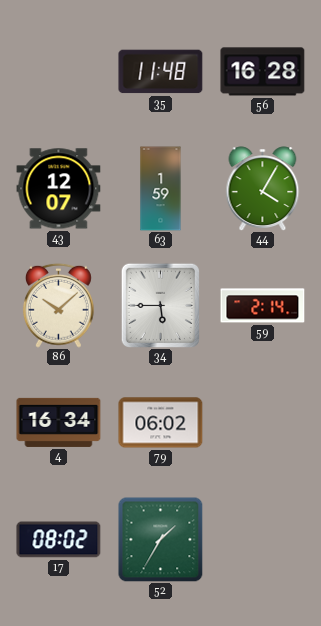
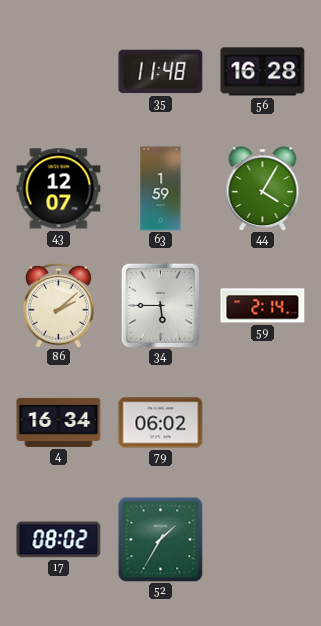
86: 10:08 -> 2:08 (58, 305)
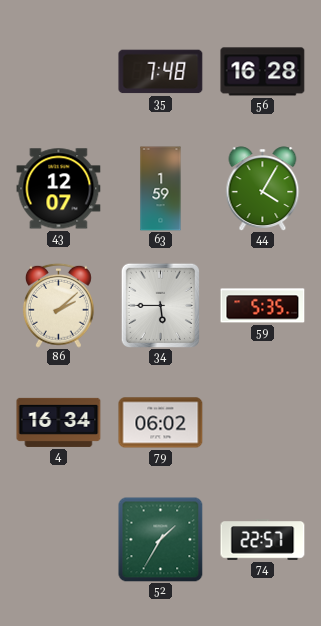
35: 11:48 -> 7:48 (161, 72)
59: 2:14 -> 5:35 (263, 306)
17: 08:02 -> none (59, 540)
74: none -> 22:57 (263, 540)
